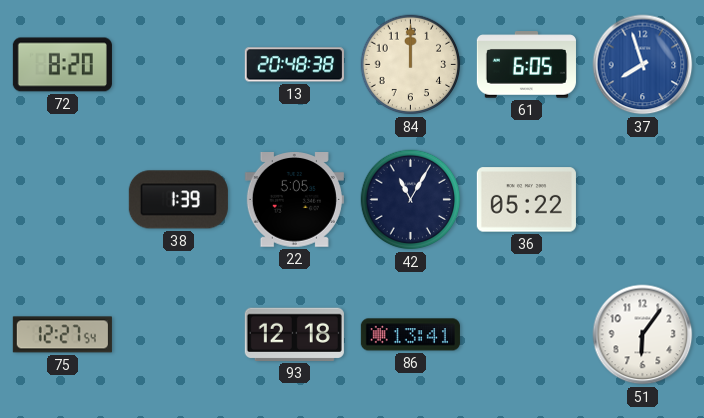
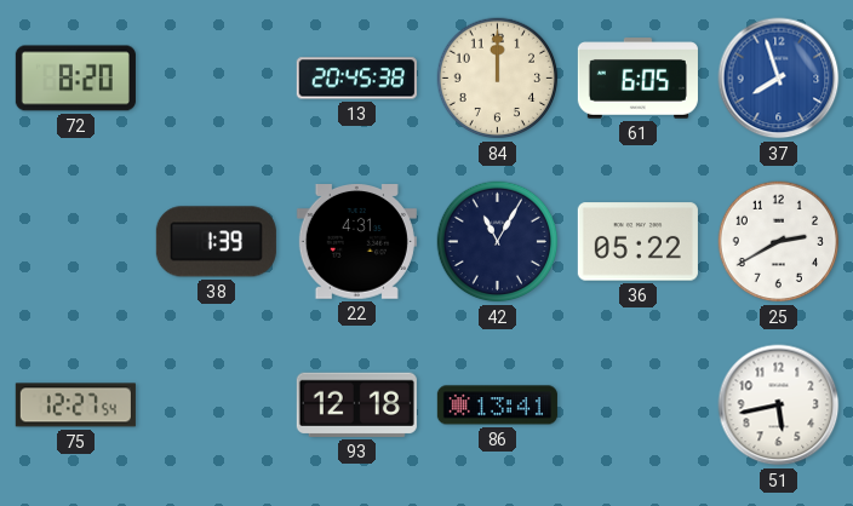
13: 20:48 -> 20:45 (356, 79)
22: 5:05 -> 4:31 (356, 242)
25: none -> 2:40 (779, 242)
51: 6:06 -> 5:43 (779, 406)
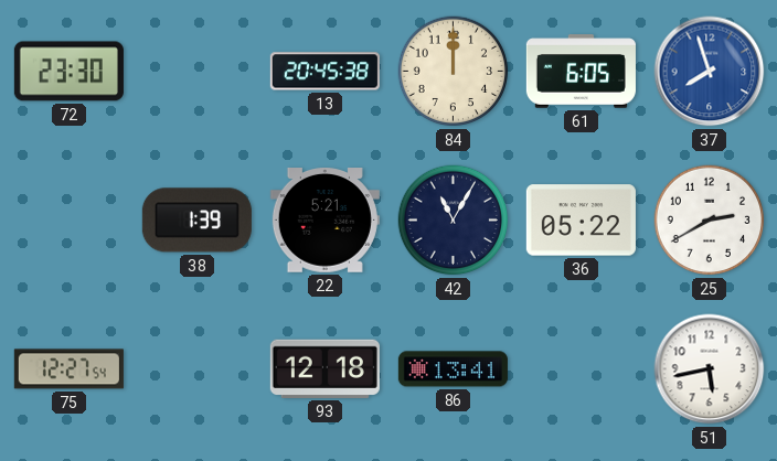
72: 8:20 -> 23:30 (68, 72)
22: 4:31 -> 5:21 (324, 221)
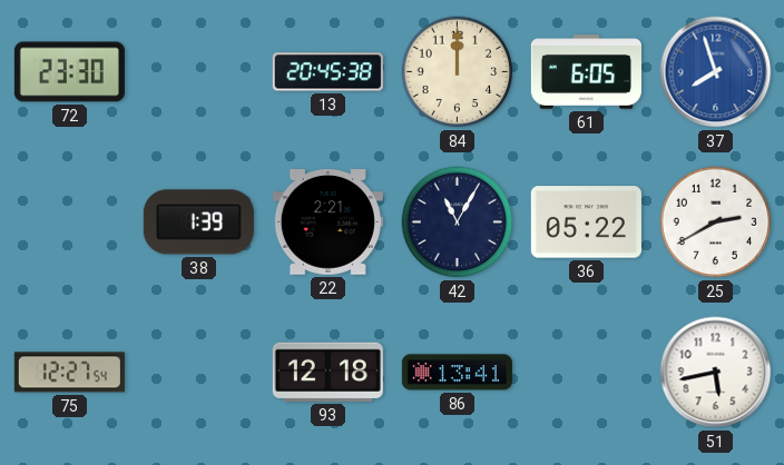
22: 5:21 -> 2:21 (327, 222)
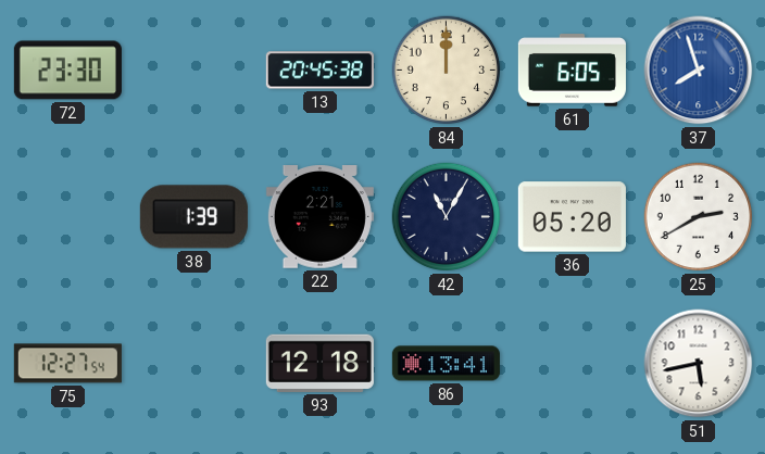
36: 05:22 -> 05:20 (572, 217)
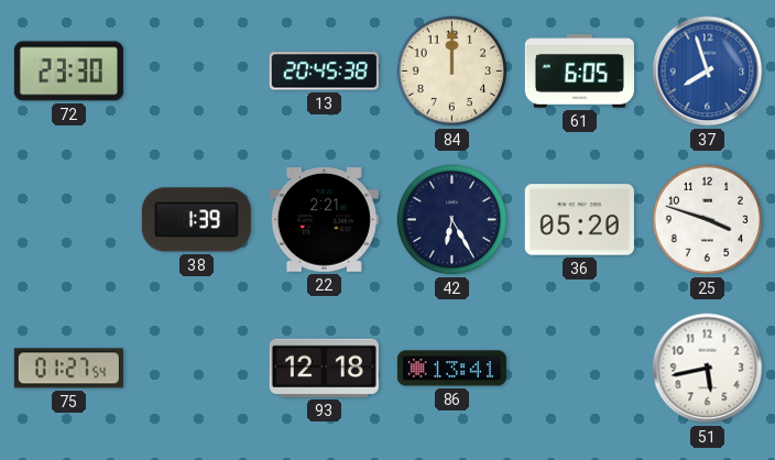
42: 11:05 -> 6:25 (452, 220)
25: 2:40 -> 3:48 (708, 220)
75: 12:27 -> 01:27 (68, 369)
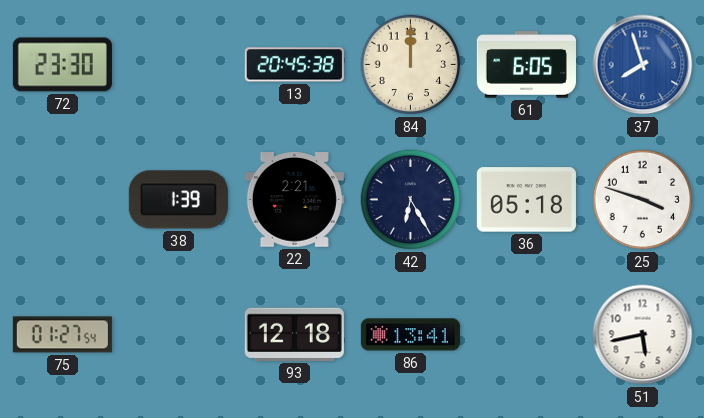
36: 05:20 -> 05:18 (526, 200)
